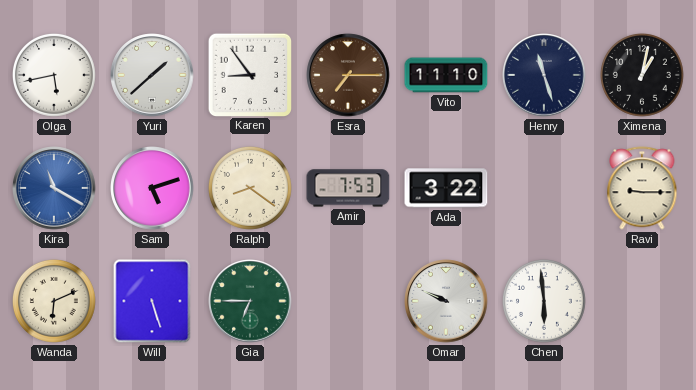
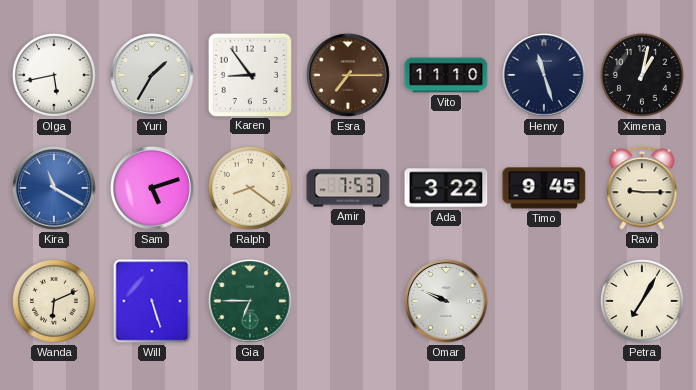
Yuri: 1:38 -> 1:35 (152, 75)
Timo: none -> 9:45 (544, 188)
Chen: 5:59 -> none (544, 301)
Petra: none -> 7:05 (642, 301)
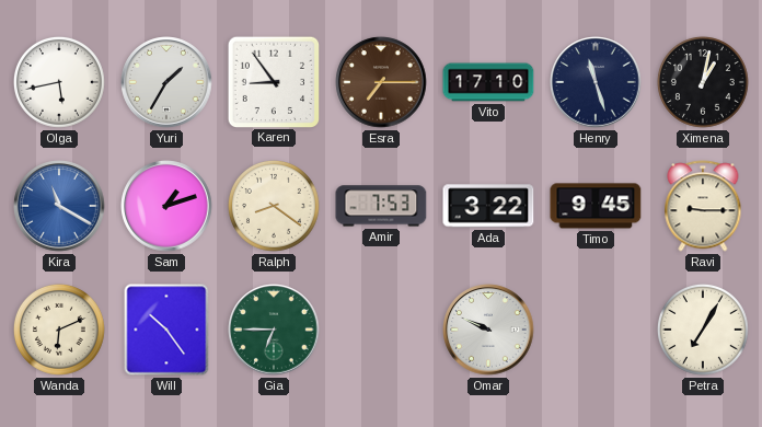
Vito: 11:10 -> 17:10 (488, 82)
Sam: 5:12 -> 1:12 (166, 206)
Will: 5:27 -> 10:24 (166, 330)
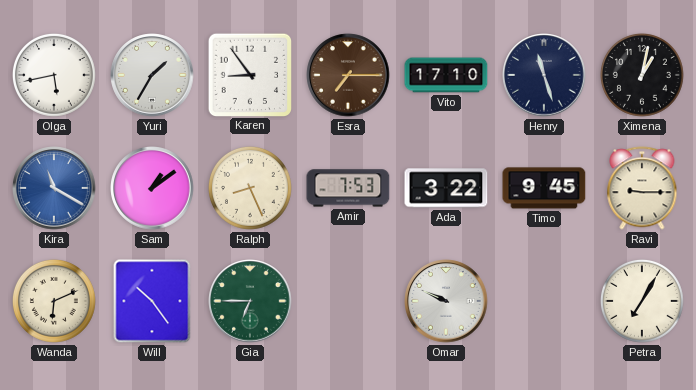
Sam: 1:12 -> 1:09 (152, 188)
Ralph: 8:21 -> 8:26 (250, 188)
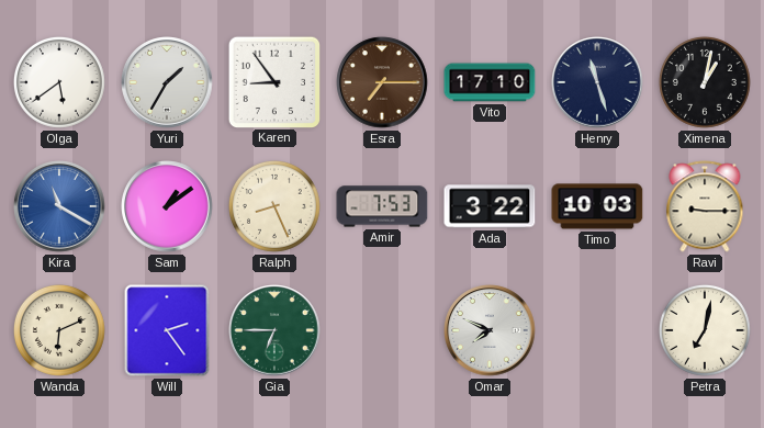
Olga: 5:43 -> 5:39 (59, 82)
Timo: 9:45 -> 10:03 (597, 206)
Will: 10:24 -> 2:24 (167, 330)
Omar: 9:49 -> 7:49 (490, 330)
Petra: 7:05 -> 7:02 (705, 330)
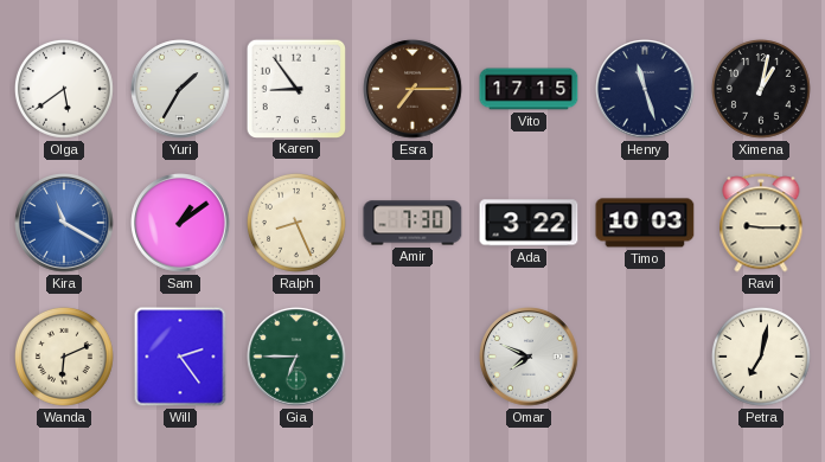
Vito: 17:10 -> 17:15 (529, 89)
Amir: 7:53 -> 7:30 (412, 223)
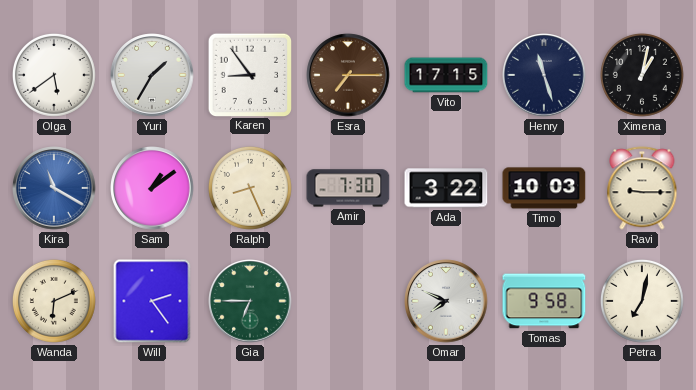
Tomas: none -> 9:58 (544, 301)
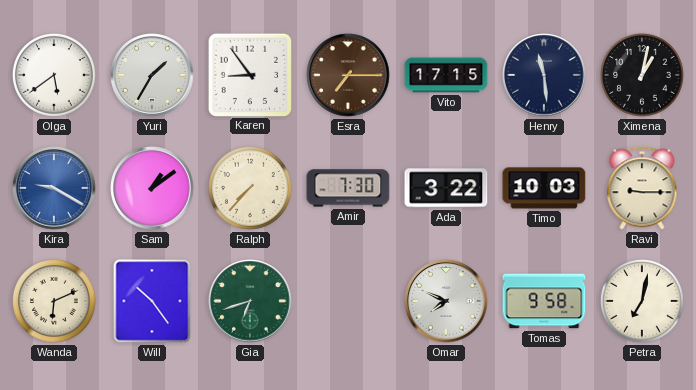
Henry: 11:27 -> 11:29 (544, 75)
Kira: 11:20 -> 9:20 (54, 188)
Ralph: 8:26 -> 7:37 (250, 188)
Will: 2:24 -> 10:24 (152, 301)
Gia: 6:45 -> 6:42 (250, 301)
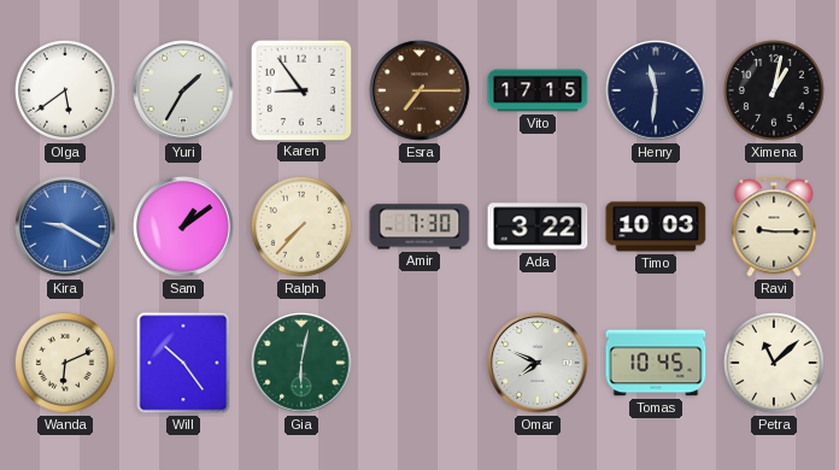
Henry: 11:29 -> 11:31 (656, 90)
Gia: 6:42 -> 6:02 (301, 363)
Tomas: 9:58 -> 10:45 (656, 363)
Petra: 7:02 -> 11:08 (774, 363)
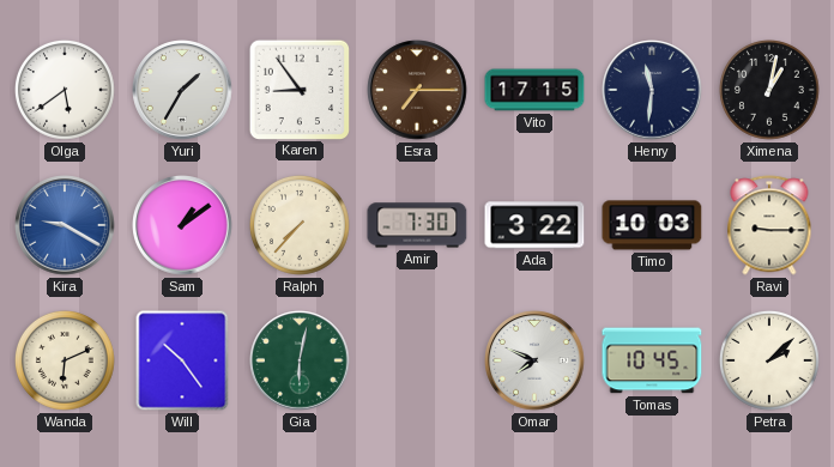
Petra: 11:08 -> 2:08 (769, 360)
